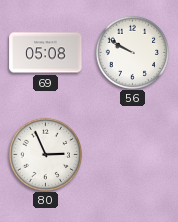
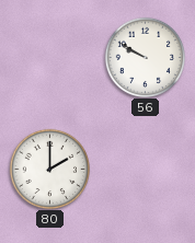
69: 05:08 -> none (46, 53)
80: 2:56 -> 2:00 (49, 169)
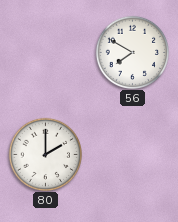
56: 9:50 -> 7:50 (132, 52)
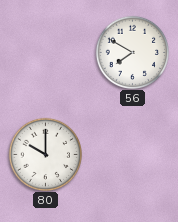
80: 2:00 -> 10:00 (45, 154)
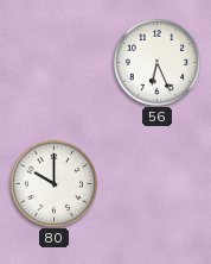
56: 7:50 -> 6:26 (156, 62)
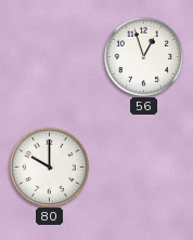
56: 6:26 -> 12:57 (143, 56)
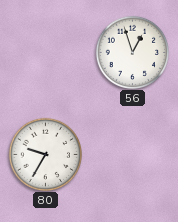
80: 10:00 -> 9:35 (45, 154)
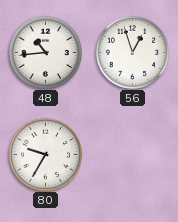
48: none -> 10:44 (45, 52)
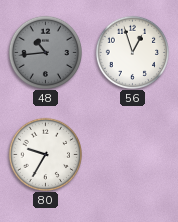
48 dial: white -> grey (45, 52)
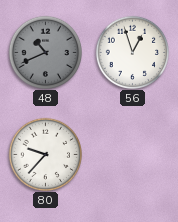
48: 10:44 -> 10:41 (45, 52)
80: 9:35 -> 9:37 (45, 154)
